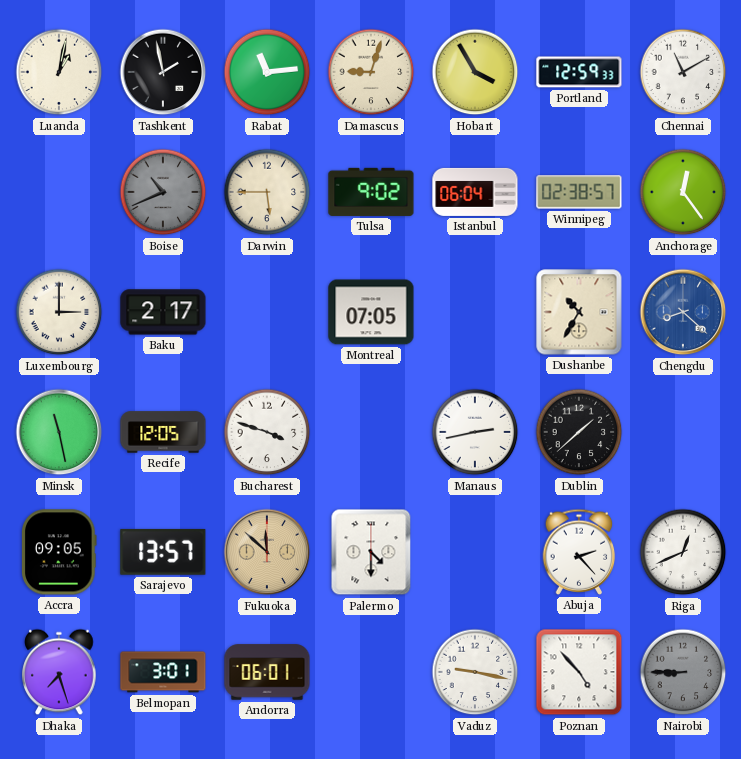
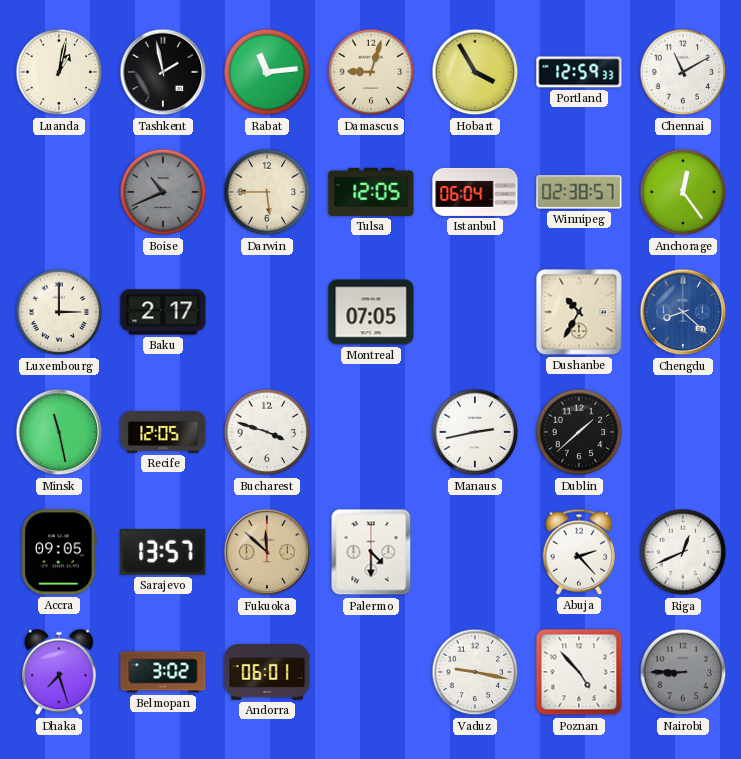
Tulsa: 9:02 -> 12:05 (371, 192)
Belmopan: 3:01 -> 3:02 (163, 672)
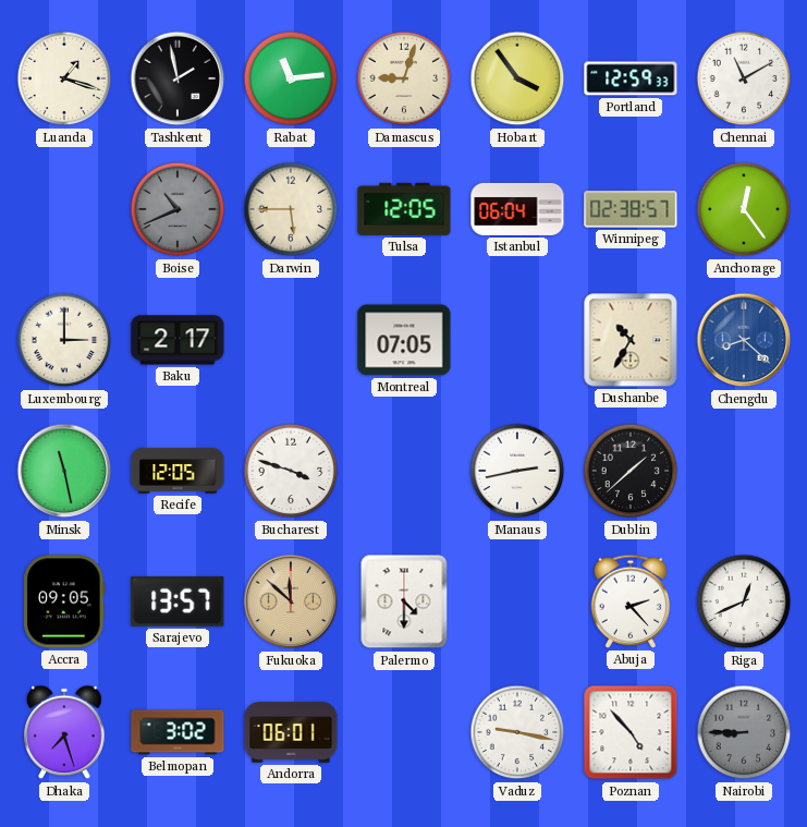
Luanda: 1:02 -> 1:18 (64, 78)
Hobart: 3:55 -> 3:54 (517, 78)
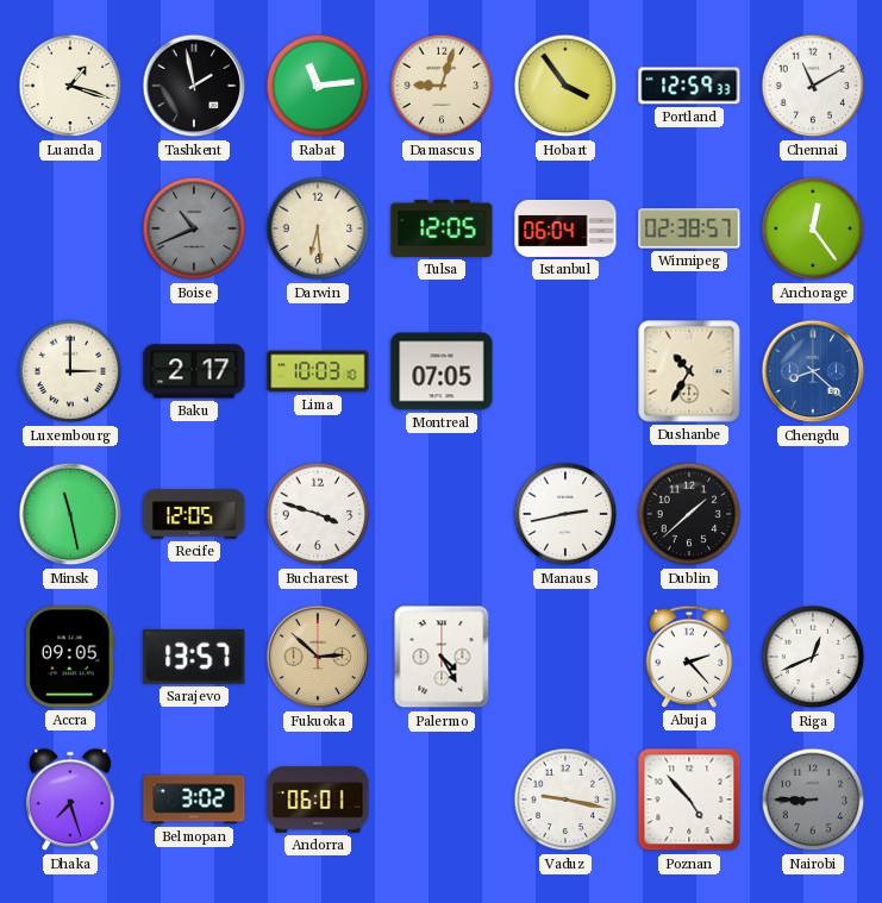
Darwin: 5:45 -> 6:29 (318, 228)
Lima: none -> 10:03 (318, 371)
Fukuoka: 11:52 -> 2:52 (318, 657)
Palermo: 4:30 -> 4:25 (442, 657)
